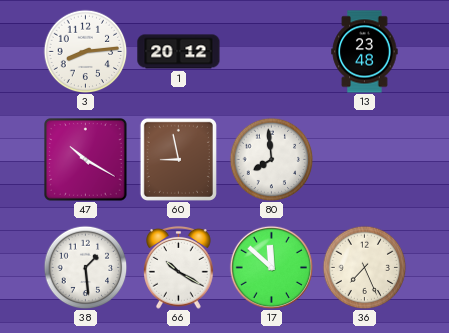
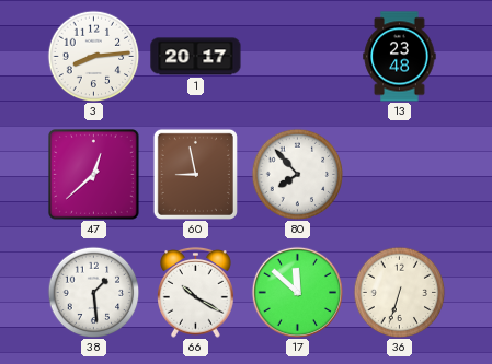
1: 20:12 -> 20:17 (196, 57)
47: 10:20 -> 12:38 (94, 175)
80: 7:59 -> 7:53 (297, 174)
36: 7:26 -> 6:33 (399, 292)
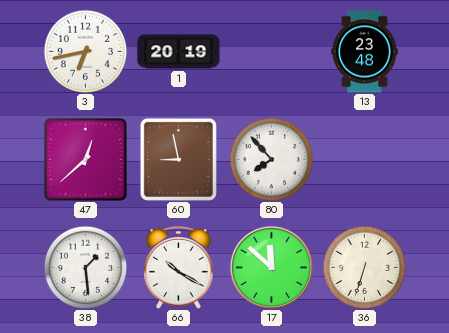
3: 8:14 -> 6:43 (85, 51)
1: 20:17 -> 20:19 (179, 52)
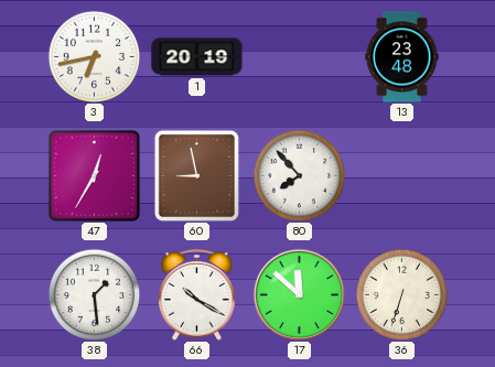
47: 12:38 -> 12:35 (95, 176)
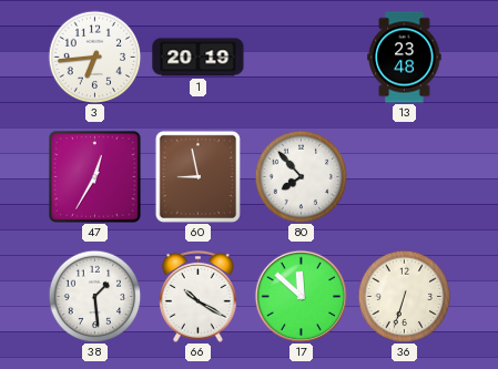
3: 6:43 -> 6:44 (94, 57)
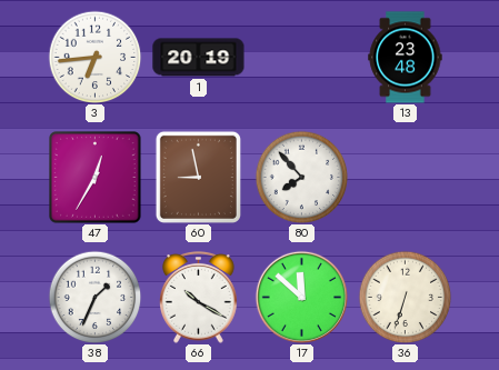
38: 1:29 -> 1:34 (94, 297)
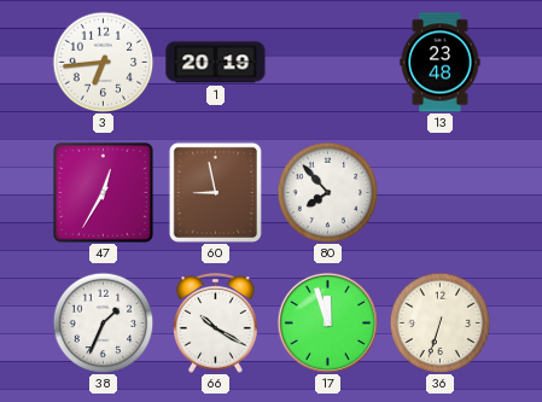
17: 11:52 -> 11:57 (327, 322)
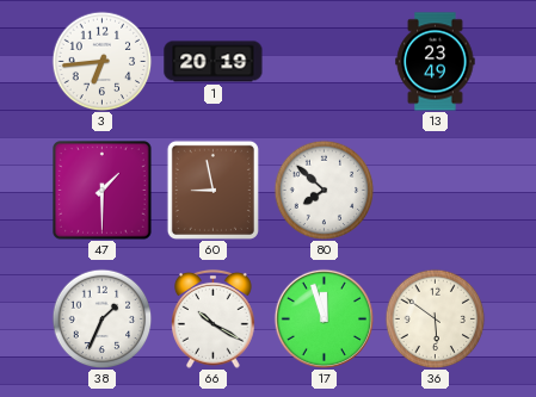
13: 23:48 -> 23:49 (436, 62)
47: 12:35 -> 1:30 (103, 191)
80: 7:53 -> 7:52 (324, 190)
36: 6:33 -> 5:51 (435, 318)
